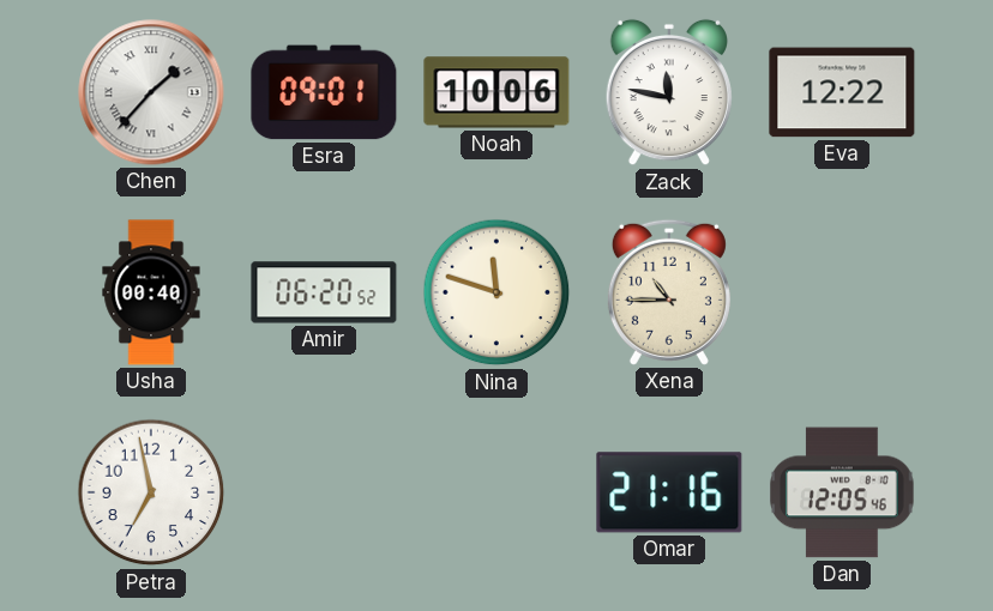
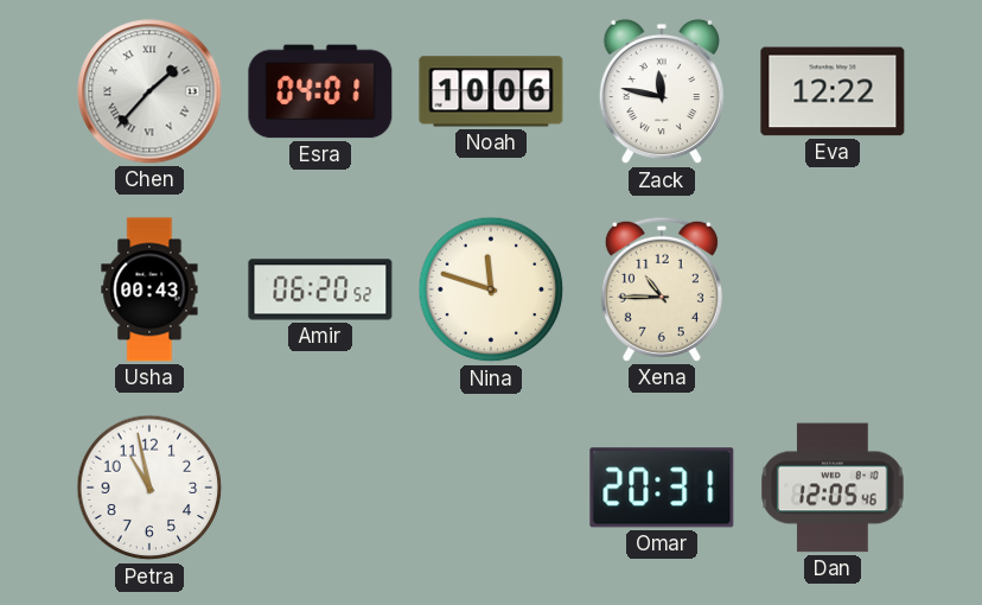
Esra: 09:01 -> 04:01 (320, 91)
Usha: 00:40 -> 00:43 (149, 289)
Petra: 6:58 -> 10:58 (149, 488)
Omar: 21:16 -> 20:31 (662, 488)
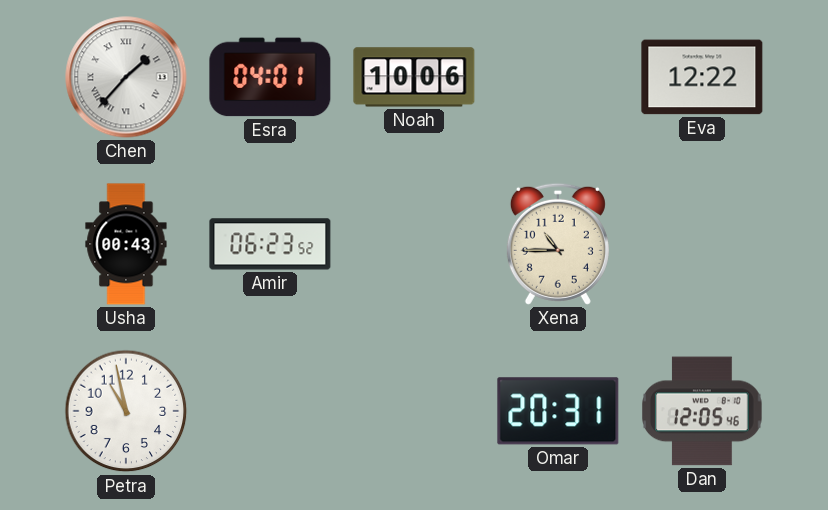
Zack: 11:47 -> none (662, 91)
Amir: 06:20 -> 06:23 (270, 244)
Nina: 11:48 -> none (491, 289)
